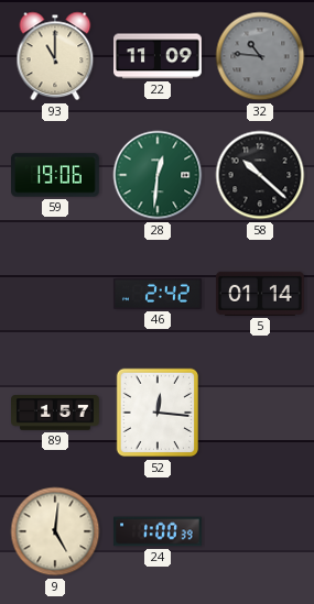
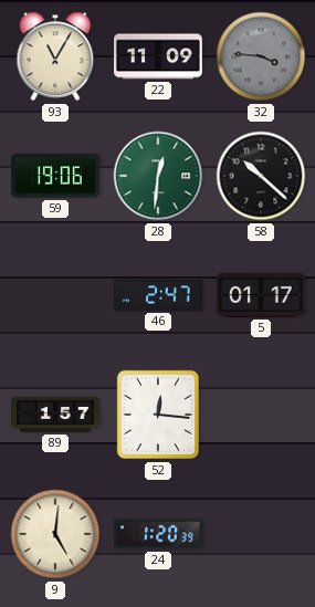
93: 11:00 -> 11:05 (55, 56)
32: 10:46 -> 3:46 (261, 56)
46: 2:42 -> 2:47 (158, 295)
5: 01:14 -> 01:17 (262, 295)
24: 1:00 -> 1:20 (159, 534)
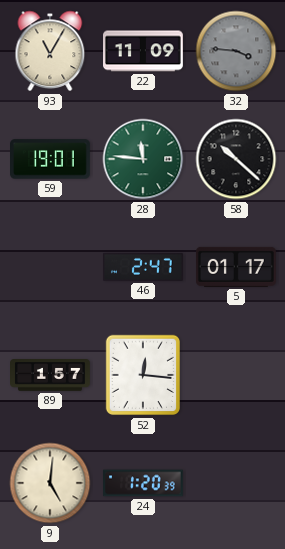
59: 19:06 -> 19:01 (51, 159)
28: 12:31 -> 11:46 (143, 159)
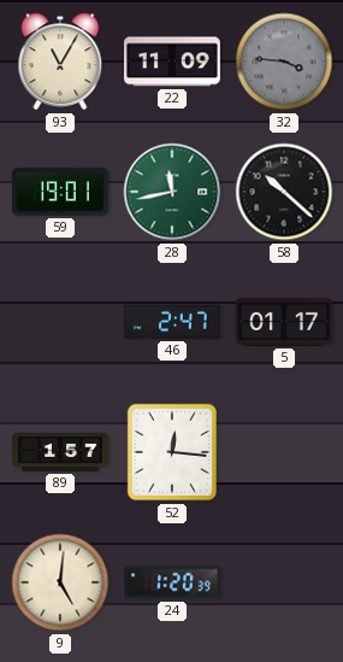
28: 11:46 -> 11:43 (172, 192)
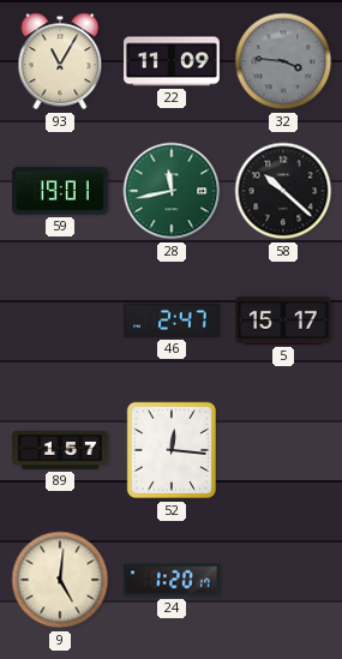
5: 01:17 -> 15:17 (284, 320)
24: 1:20:39 -> 1:20:17 (173, 580)
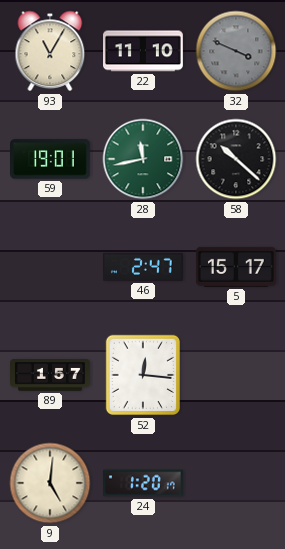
22: 11:09 -> 11:10 (144, 51)
32: 3:46 -> 3:49 (236, 51)
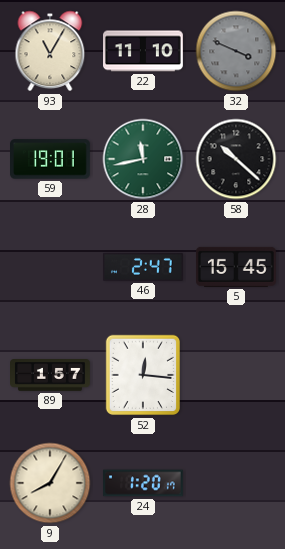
5: 15:17 -> 15:45 (237, 267)
9: 5:01 -> 8:05 (50, 483)
